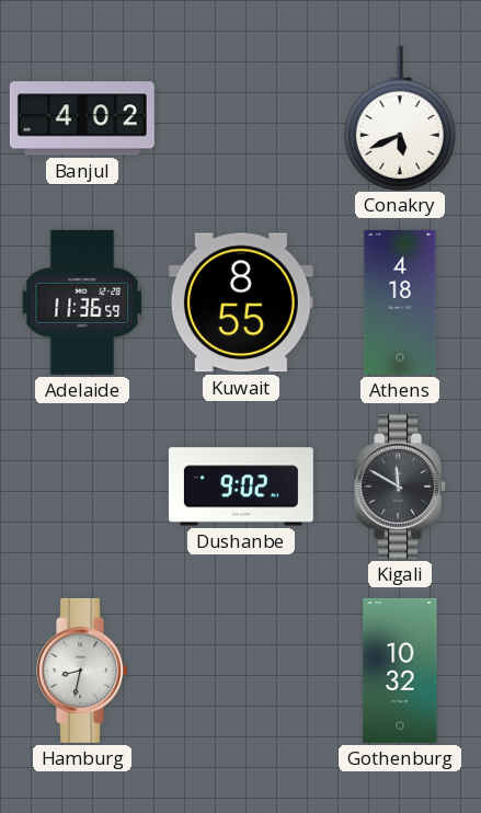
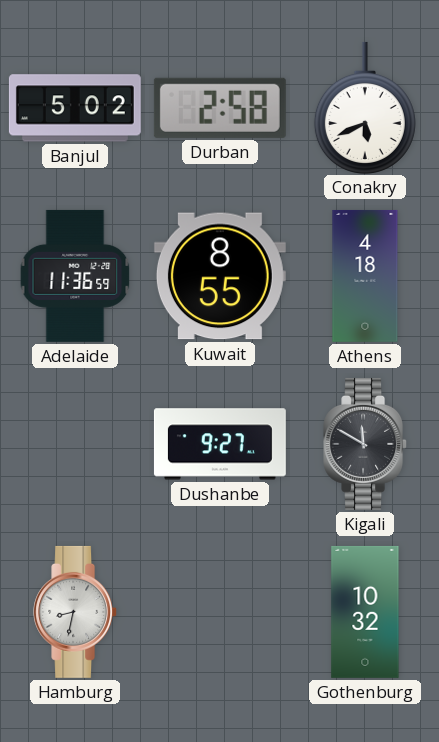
Banjul: 4:02 -> 5:02 (75, 108)
Durban: none -> 2:58 (220, 108)
Dushanbe: 9:02 -> 9:27 (220, 444)
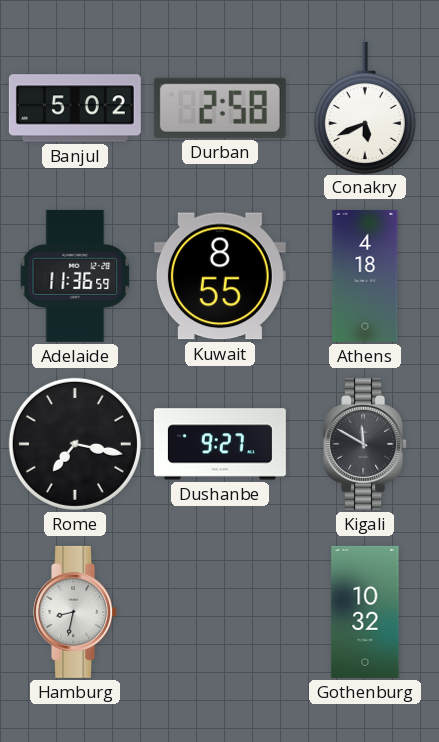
Rome: none -> 7:17 (75, 444)
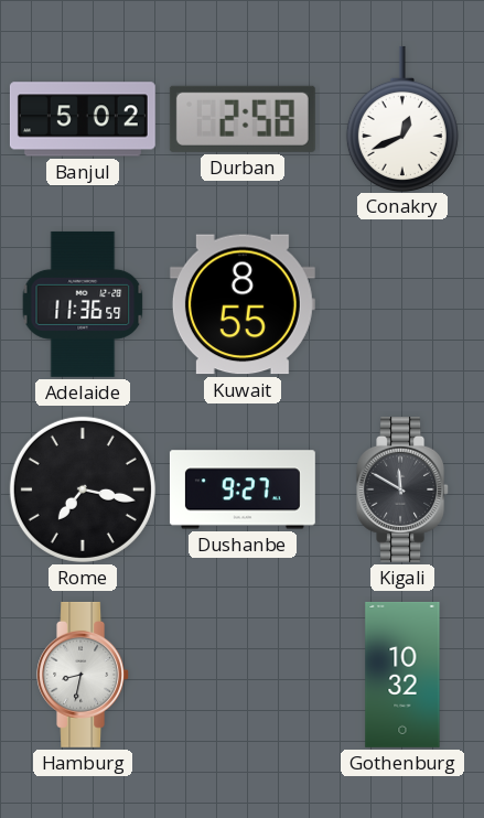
Conakry: 5:41 -> 12:41 (402, 118)
Athens: 4:18 -> none (365, 276)
